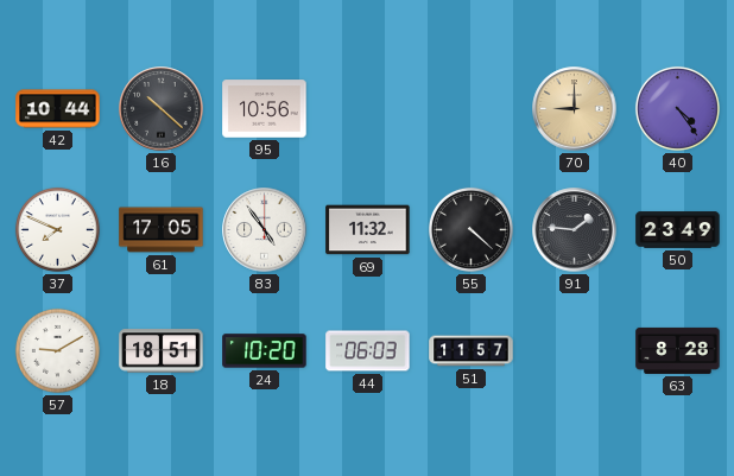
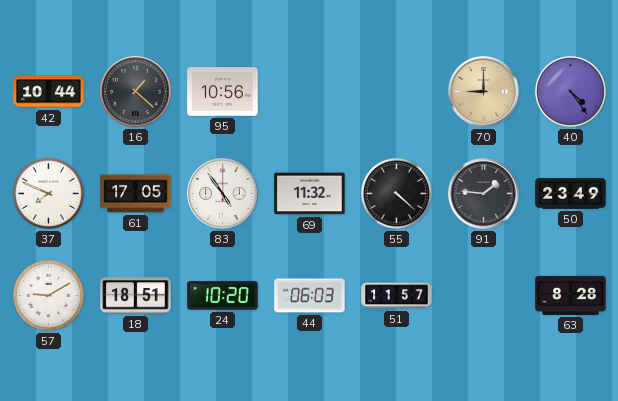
16: 10:22 -> 1:22 (136, 92)
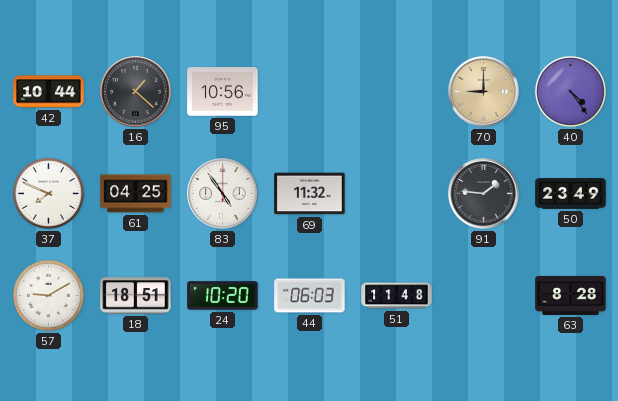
61: 17:05 -> 04:25 (136, 194)
55: 4:22 -> none (396, 193)
51: 11:57 -> 11:48 (397, 296)
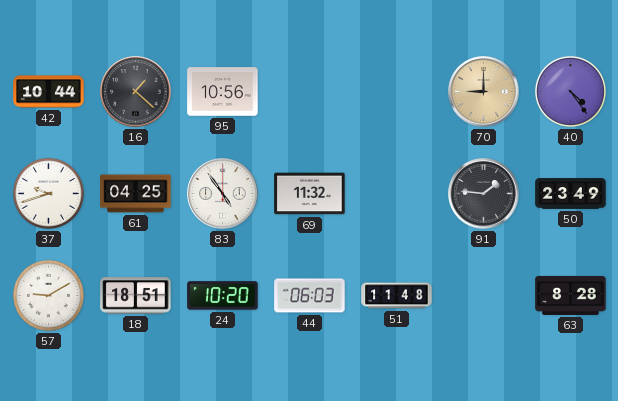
37: 7:49 -> 9:42 (48, 193)
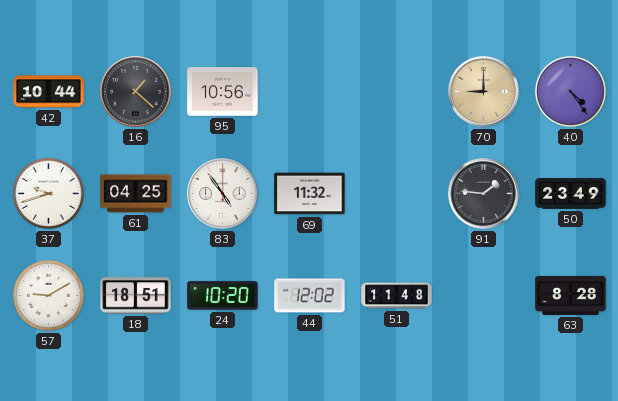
44: 06:03 -> 12:02 (310, 296)
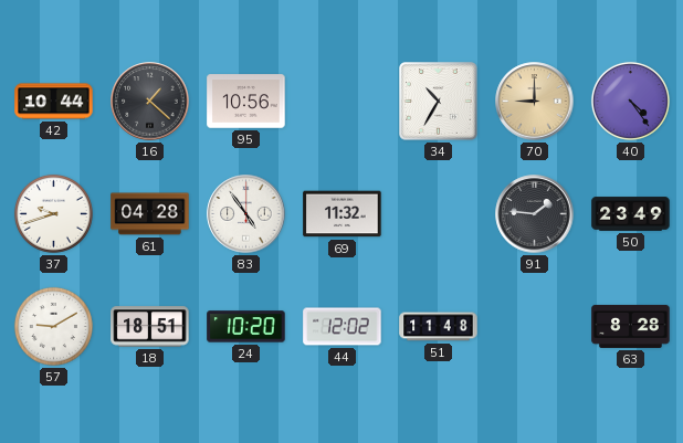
34: none -> 10:35 (439, 102)
61: 04:25 -> 04:28 (150, 214)
